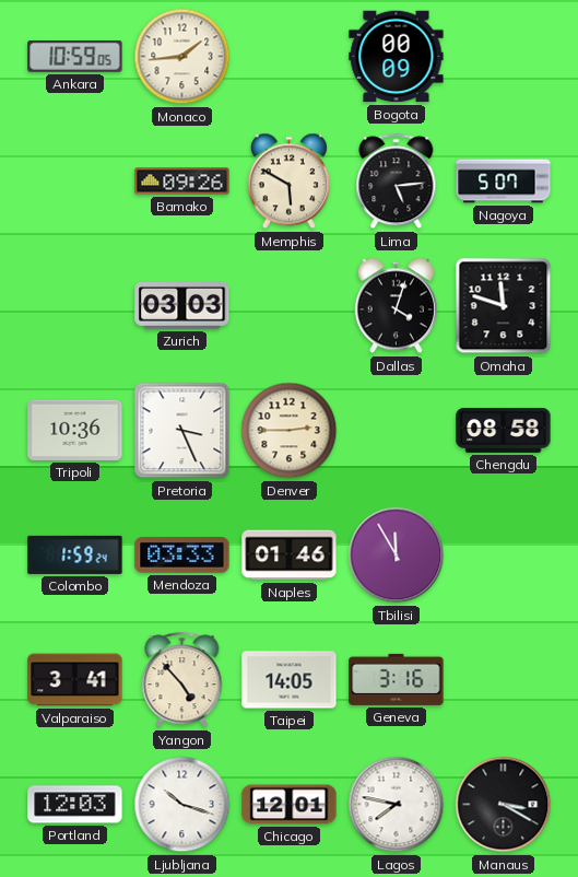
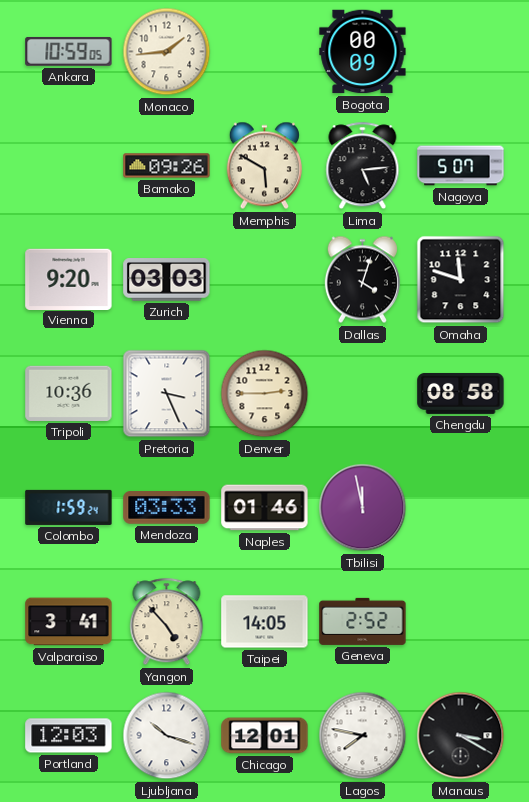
Vienna: none -> 9:20 (69, 279)
Tbilisi: 11:55 -> 11:58 (363, 508)
Geneva: 3:16 -> 2:52 (363, 621)
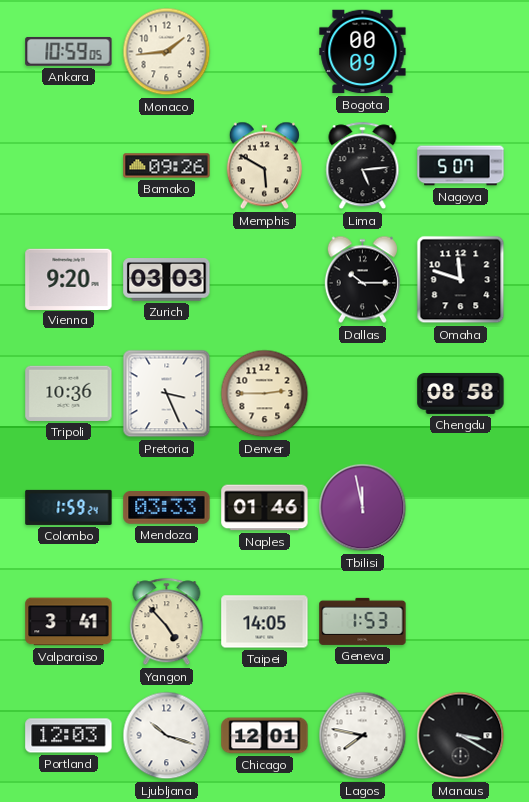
Dallas: 4:03 -> 10:15 (362, 280)
Geneva: 2:52 -> 1:53 (363, 621)
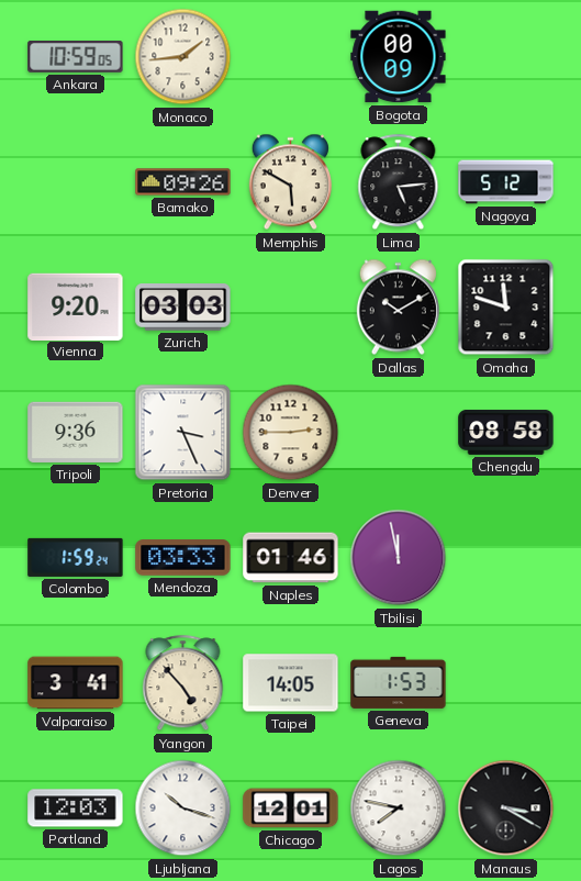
Nagoya: 5:07 -> 5:12 (506, 182)
Dallas: 10:15 -> 10:10 (398, 308)
Tripoli: 10:36 -> 9:36 (76, 432)
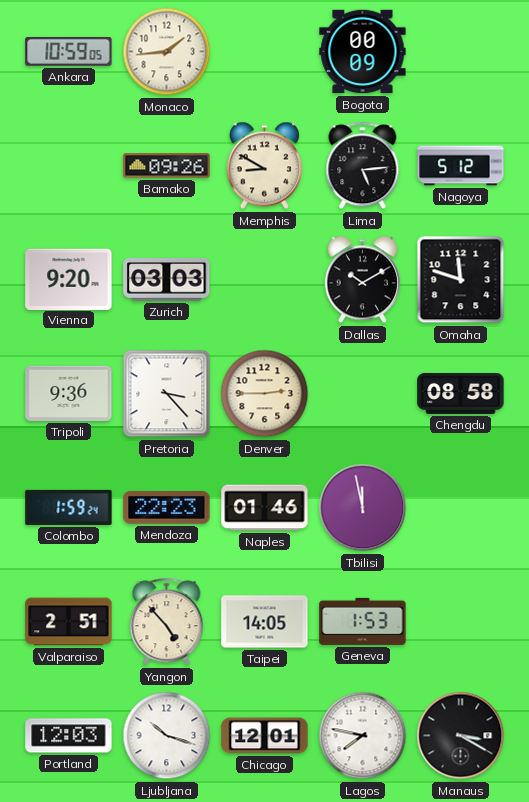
Memphis: 5:50 -> 8:50 (264, 166)
Pretoria: 3:26 -> 3:23 (167, 394)
Mendoza: 03:33 -> 22:23 (167, 508)
Valparaiso: 3:41 -> 2:51 (69, 622)
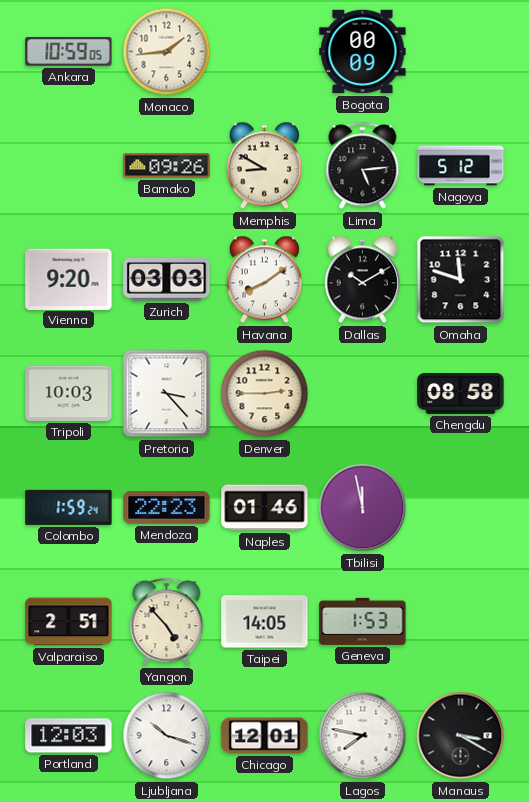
Havana: none -> 8:09 (264, 280)
Tripoli: 9:36 -> 10:03 (69, 393)
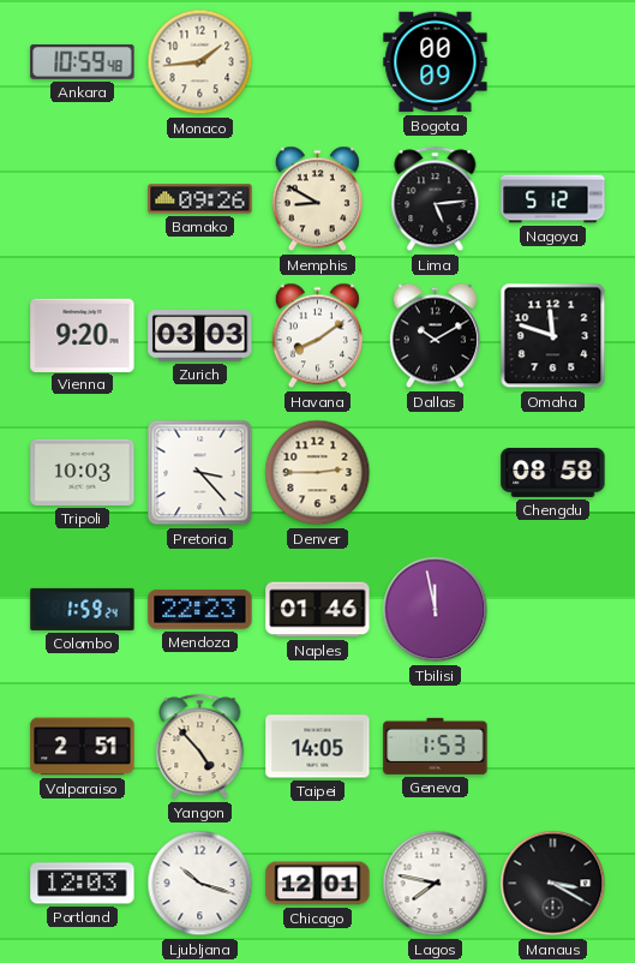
Ankara: 10:59:05 -> 10:59:48 (83, 62)
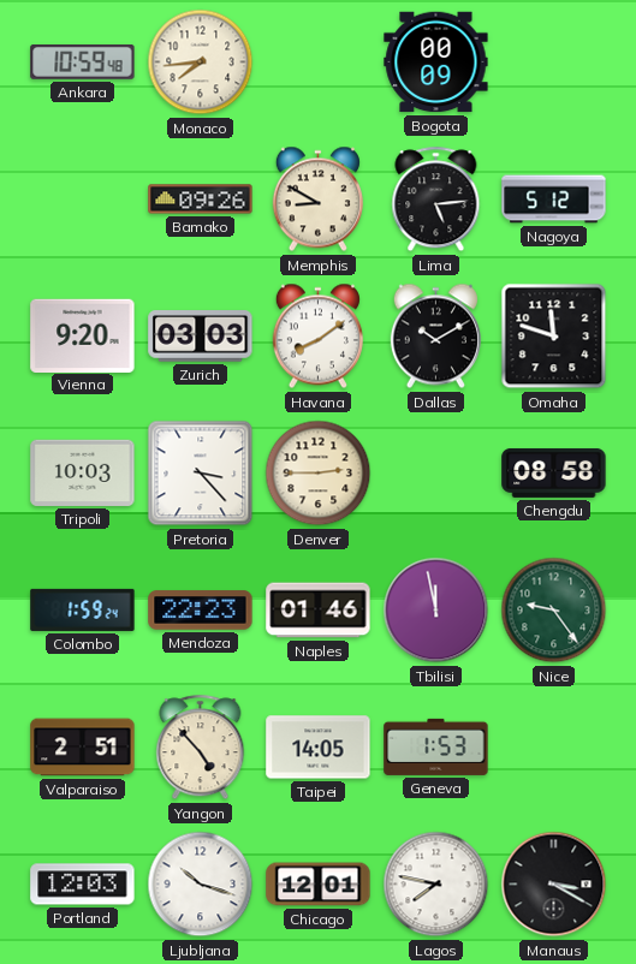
Monaco: 1:44 -> 7:44 (201, 63)
Nice: none -> 9:24 (554, 611)
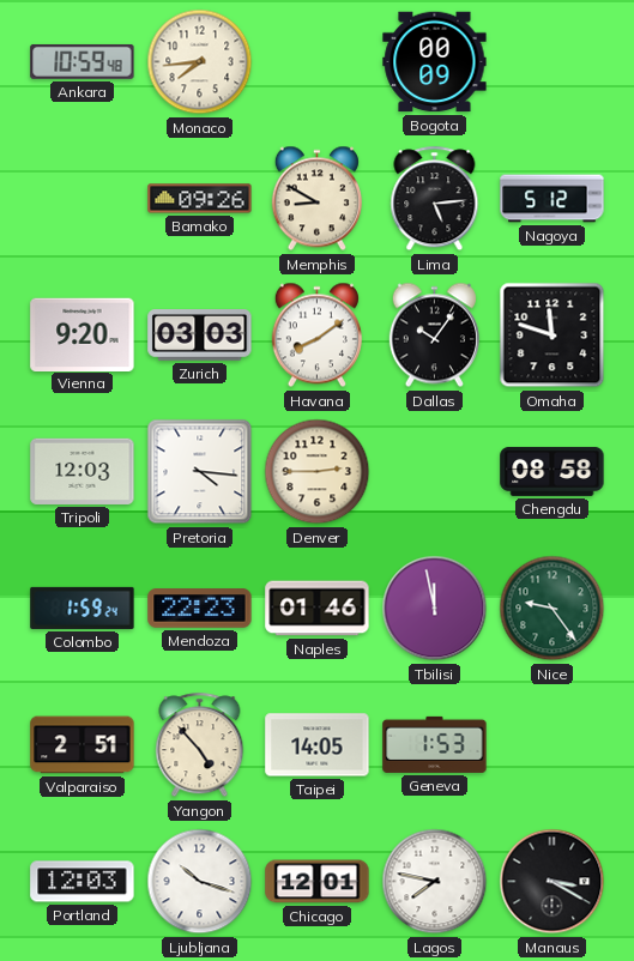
Dallas: 10:10 -> 10:06 (434, 336)
Tripoli: 10:03 -> 12:03 (83, 471)
Pretoria: 3:23 -> 4:16 (200, 472)
